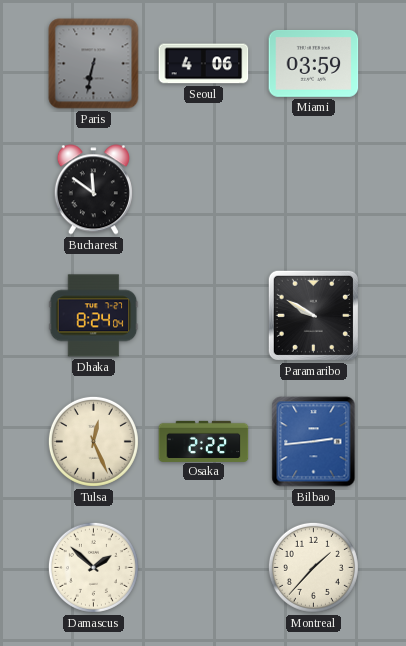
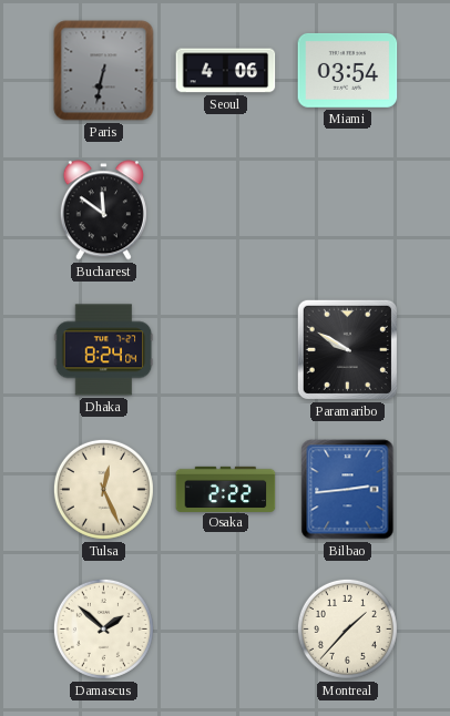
Miami: 03:59 -> 03:54 (348, 70)
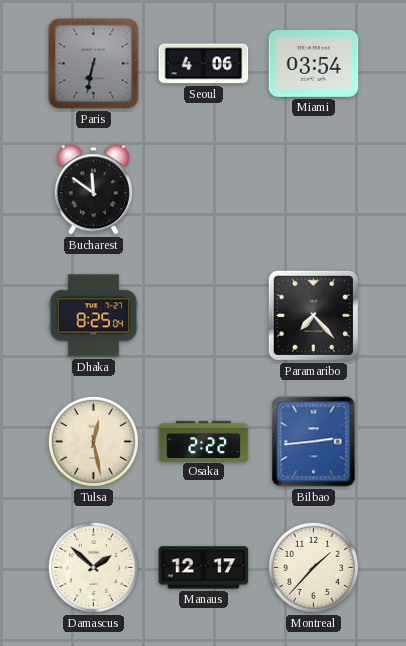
Dhaka: 8:24 -> 8:25 (94, 316)
Paramaribo: 9:50 -> 7:23 (313, 315)
Tulsa: 12:26 -> 12:28 (93, 441)
Manaus: none -> 12:17 (204, 568)
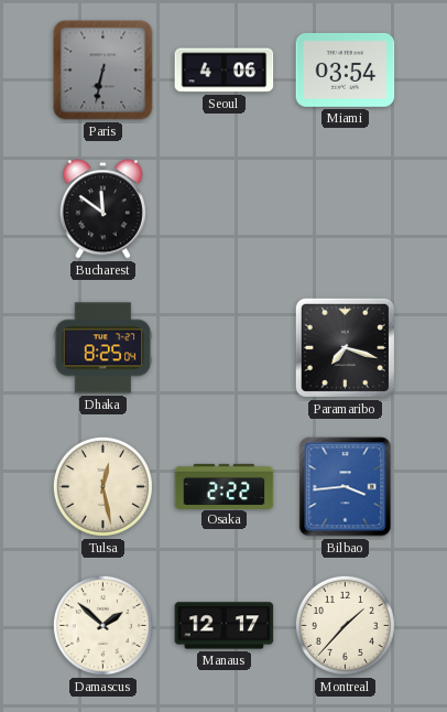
Paramaribo: 7:23 -> 7:18 (345, 347)
Bilbao: 2:44 -> 3:44 (346, 487)
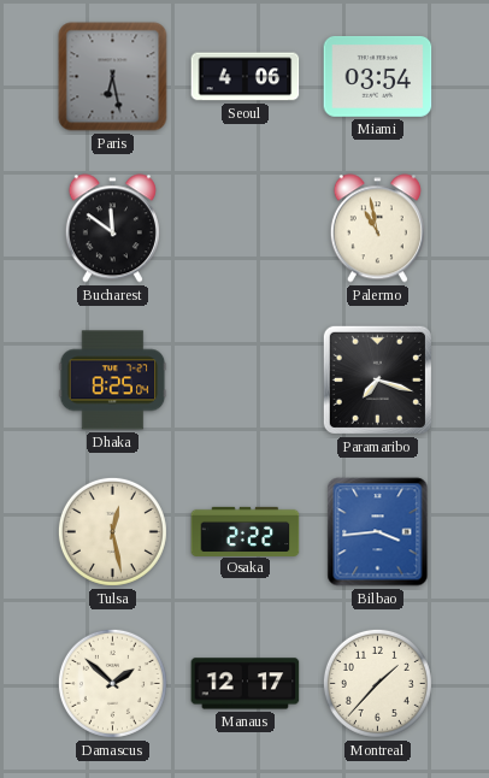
Paris: 6:32 -> 6:28 (113, 77)
Palermo: none -> 10:58 (377, 229)
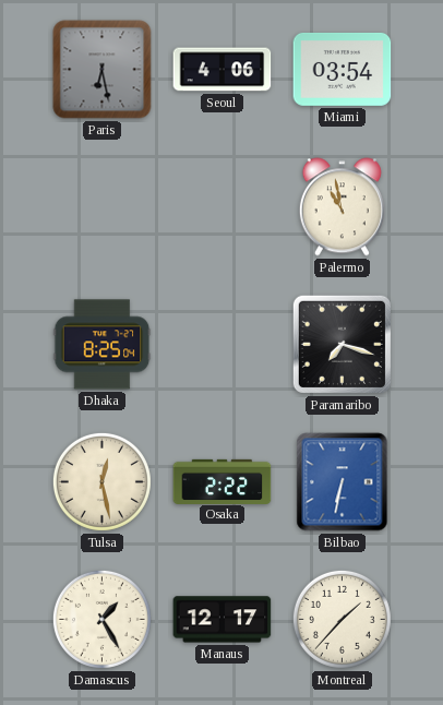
Bucharest: 11:51 -> none (112, 229)
Bilbao: 3:44 -> 6:32 (343, 482)
Damascus: 1:52 -> 1:25 (101, 619)
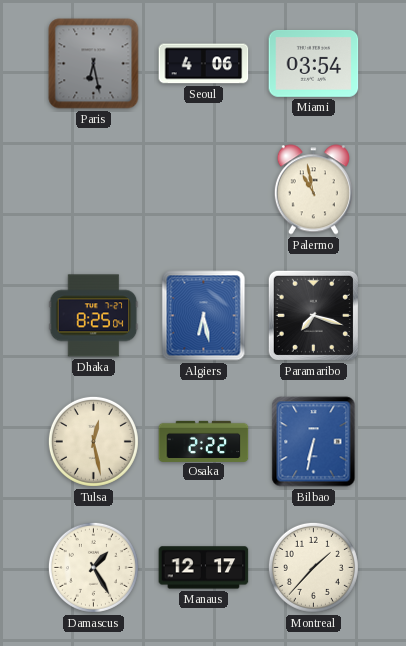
Algiers: none -> 6:28 (204, 316)
